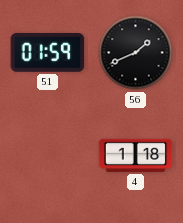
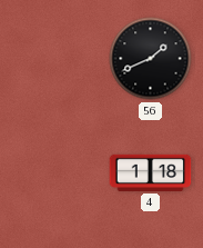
51: 01:59 -> none (48, 52)
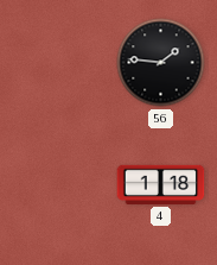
56: 1:41 -> 1:46 (161, 63)
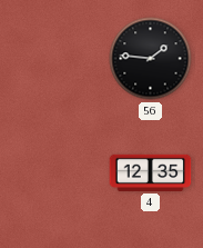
4: 1:18 -> 12:35 (151, 172)
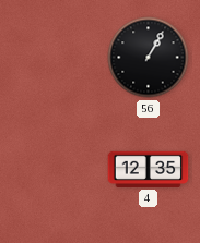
56: 1:46 -> 1:05 (149, 58)
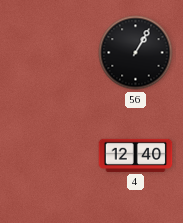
4: 12:35 -> 12:40 (136, 155)
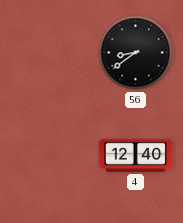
56: 1:05 -> 8:39 (136, 53)
